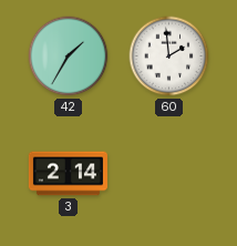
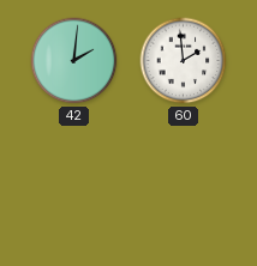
42: 1:35 -> 2:01 (74, 61)
3: 2:14 -> none (68, 174)
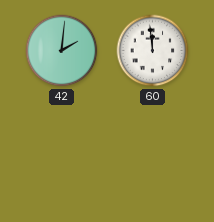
60: 1:59 -> 11:59 (153, 51)
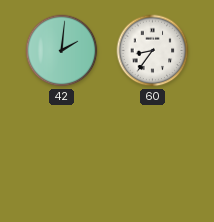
60: 11:59 -> 8:36 (153, 51)
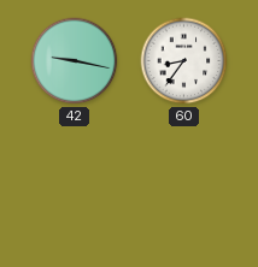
42: 2:01 -> 9:17 (75, 61)
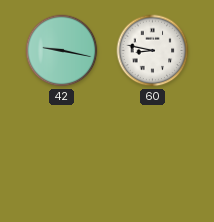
60: 8:36 -> 8:47 (153, 51)
